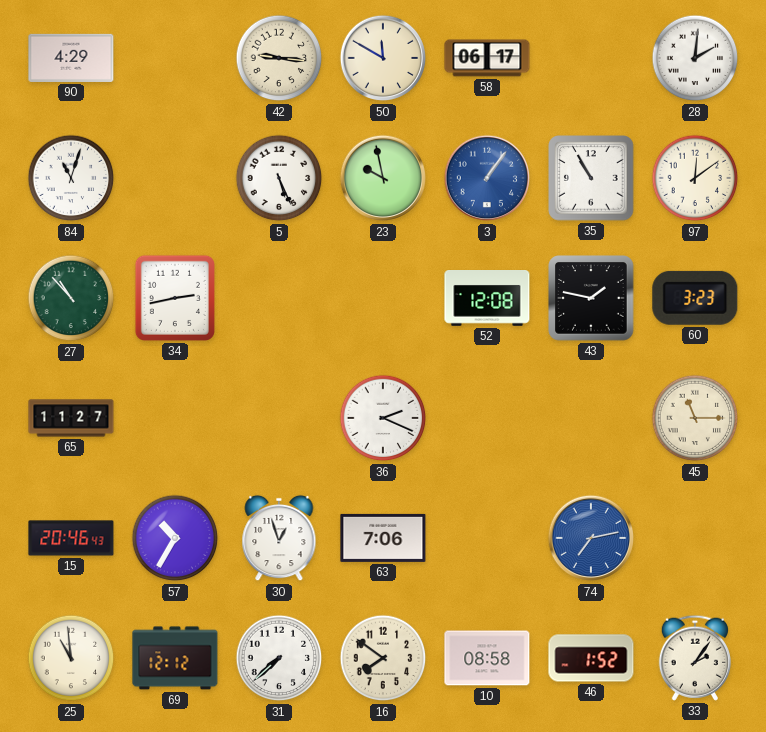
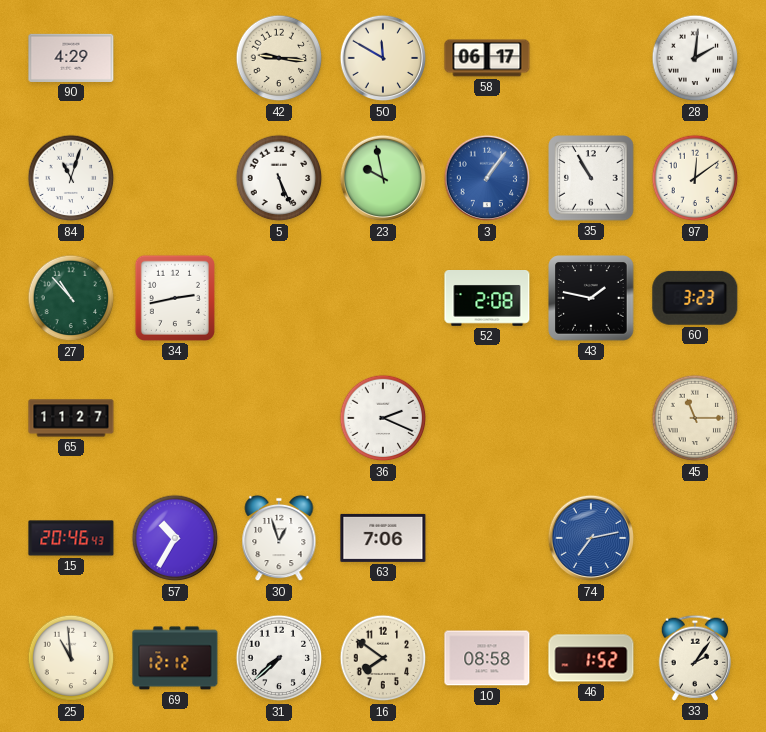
52: 12:08 -> 2:08 (487, 298)
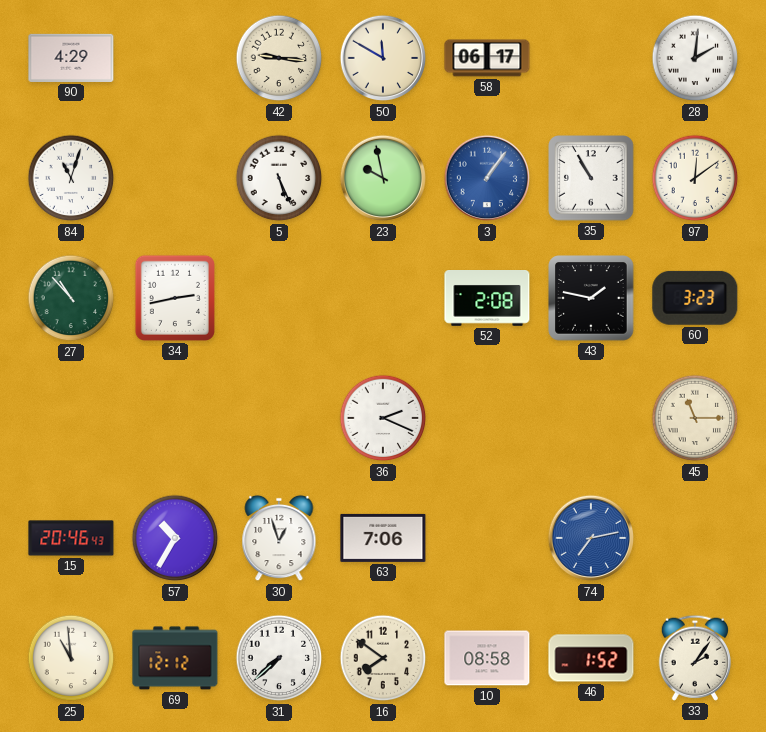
65: 11:27 -> none (71, 418)
